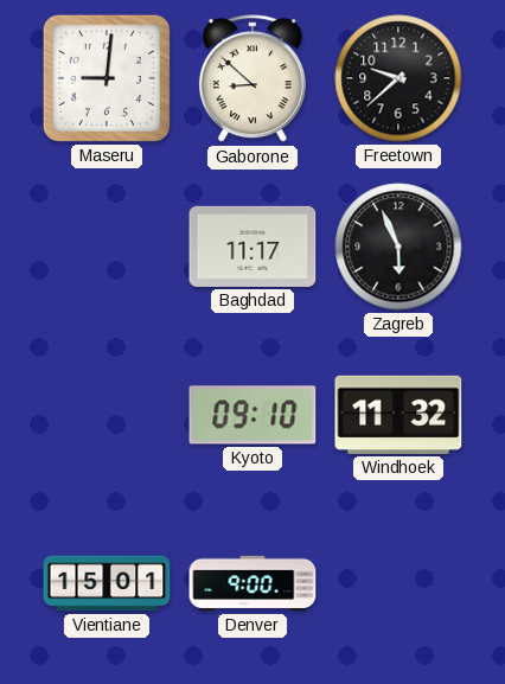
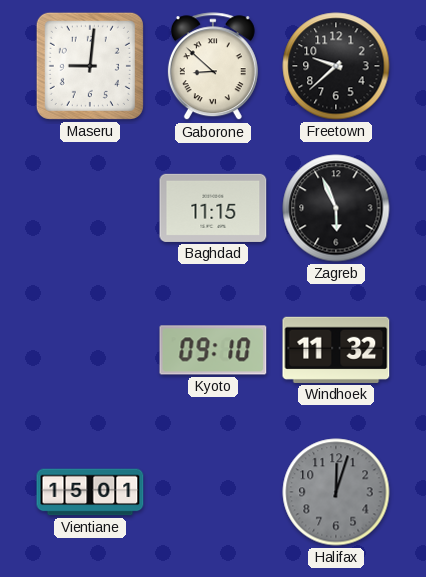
Baghdad: 11:17 -> 11:15 (213, 208)
Denver: 9:00 -> none (252, 583)
Halifax: none -> 12:03 (336, 492)
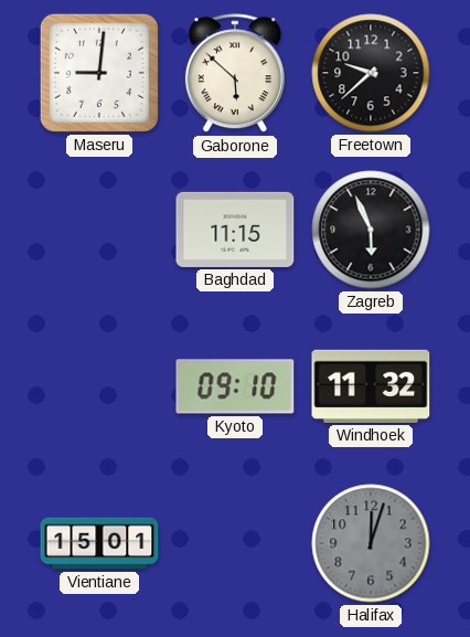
Gaborone: 8:52 -> 5:52 (235, 74)
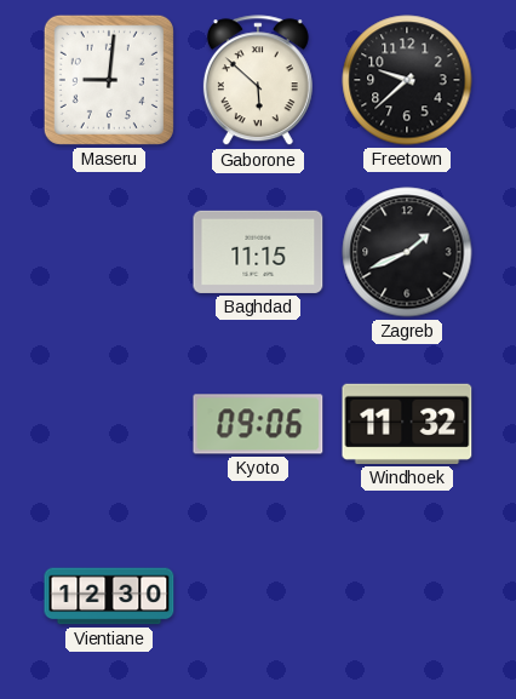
Zagreb: 5:56 -> 1:41 (407, 252)
Kyoto: 09:10 -> 09:06 (258, 424)
Vientiane: 15:01 -> 12:30 (109, 596)
Halifax: 12:03 -> none (371, 543)
